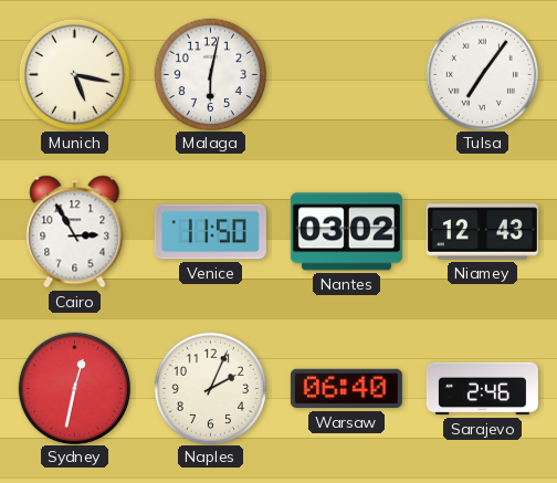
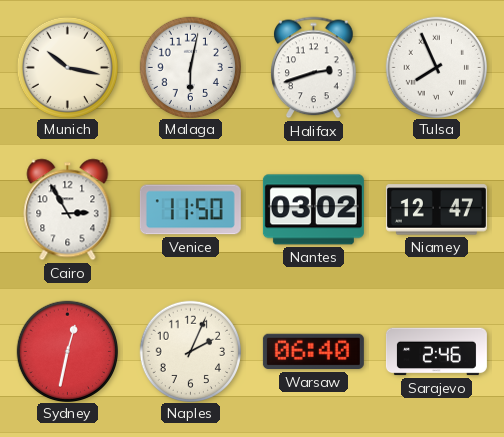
Munich: 5:17 -> 10:17 (67, 67)
Halifax: none -> 2:42 (314, 68)
Tulsa: 7:06 -> 7:56 (436, 67)
Niamey: 12:43 -> 12:47 (436, 210)
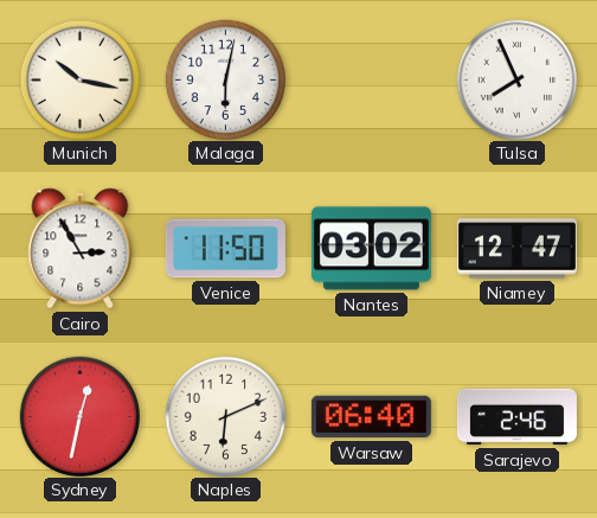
Halifax: 2:42 -> none (314, 68)
Naples: 2:04 -> 6:11 (225, 416)
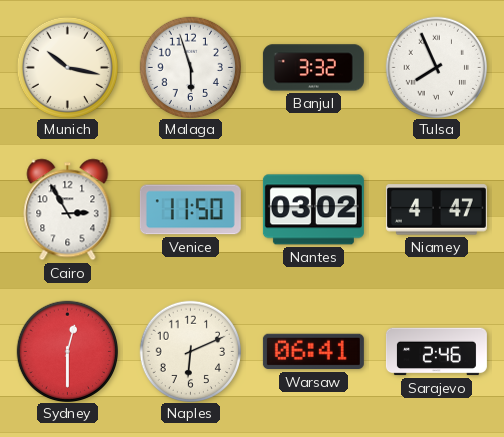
Malaga: 6:02 -> 5:57 (190, 67)
Banjul: none -> 3:32 (313, 68)
Niamey: 12:47 -> 4:47 (436, 210)
Sydney: 12:32 -> 12:30 (67, 351)
Warsaw: 06:40 -> 06:41 (313, 352)
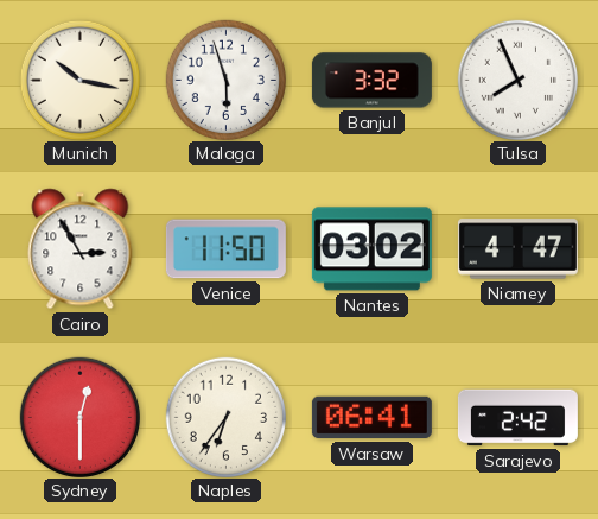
Naples: 6:11 -> 6:36 (225, 417)
Sarajevo: 2:46 -> 2:42 (517, 418)
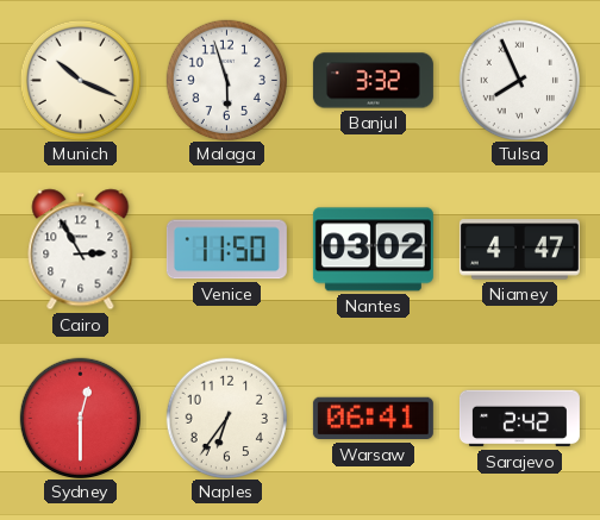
Munich: 10:17 -> 10:19 (80, 80)
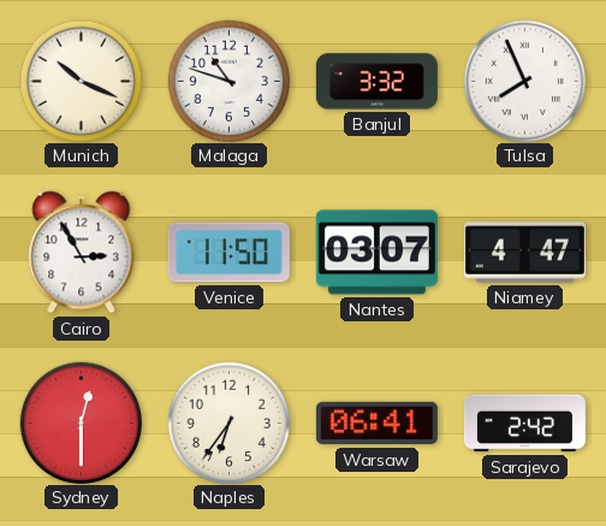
Malaga: 5:57 -> 10:48 (228, 81)
Nantes: 03:02 -> 03:07 (376, 253)
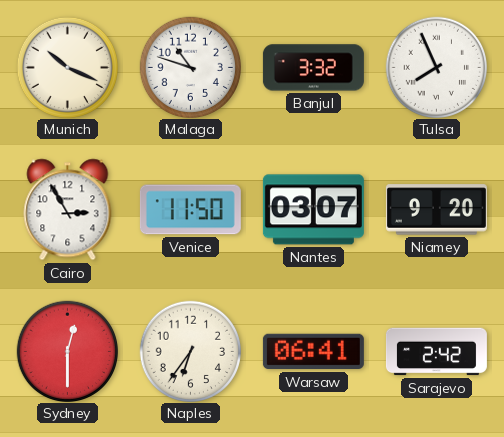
Niamey: 4:47 -> 9:20 (436, 210)
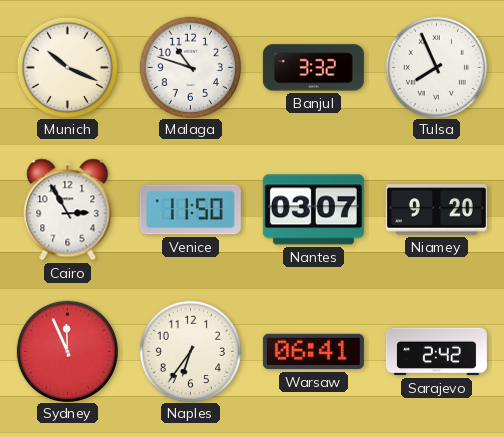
Sydney: 12:30 -> 11:56 (67, 351)
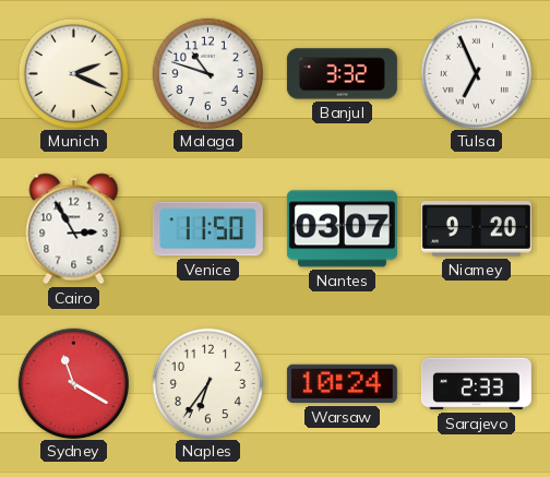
Munich: 10:19 -> 2:19 (73, 73)
Tulsa: 7:56 -> 6:56 (476, 73)
Sydney: 11:56 -> 11:20 (73, 383)
Warsaw: 06:41 -> 10:24 (342, 384)
Sarajevo: 2:42 -> 2:33 (476, 384)
